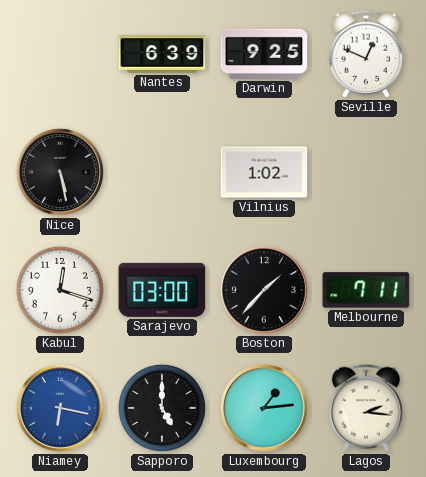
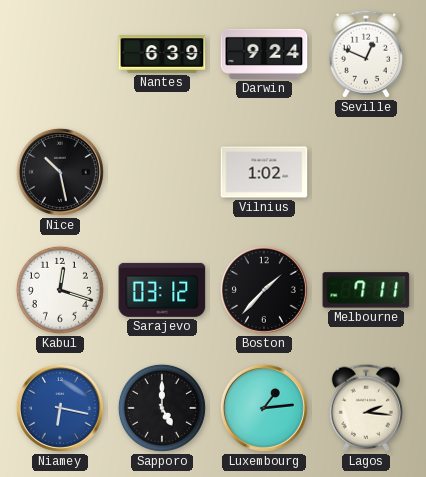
Darwin: 9:25 -> 9:24 (264, 54)
Nice: 5:28 -> 10:28 (60, 172)
Sarajevo: 03:00 -> 03:12 (162, 290)
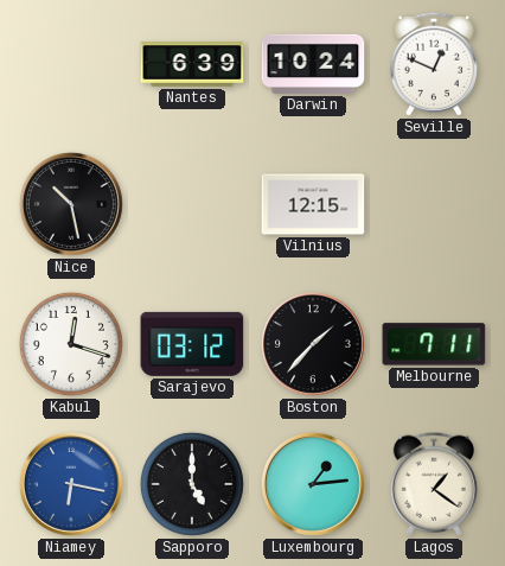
Darwin: 9:24 -> 10:24 (313, 64)
Vilnius: 1:02 -> 12:15 (313, 204)
Lagos: 2:16 -> 1:21 (433, 484)
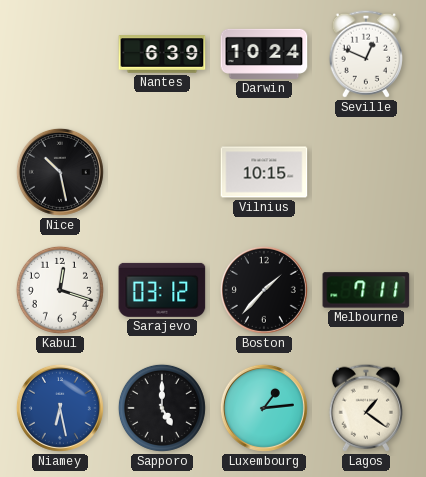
Vilnius: 12:15 -> 10:15 (264, 172)
Niamey: 6:17 -> 6:28 (60, 408)
